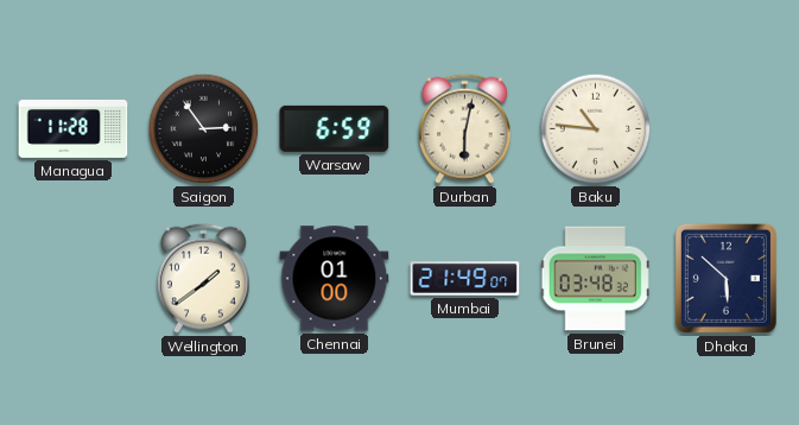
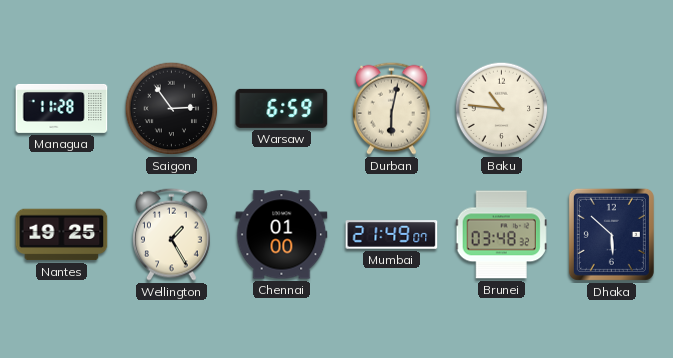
Nantes: none -> 19:25 (62, 235)
Wellington: 1:39 -> 1:25 (171, 234)
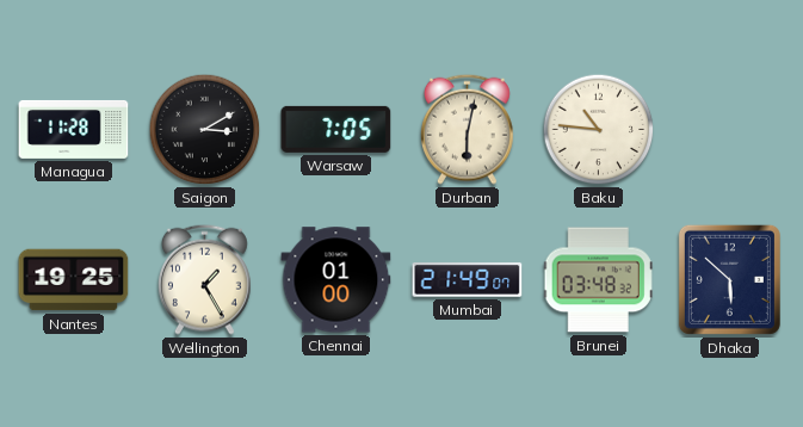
Saigon: 2:54 -> 3:10 (205, 130)
Warsaw: 6:59 -> 7:05 (336, 129)
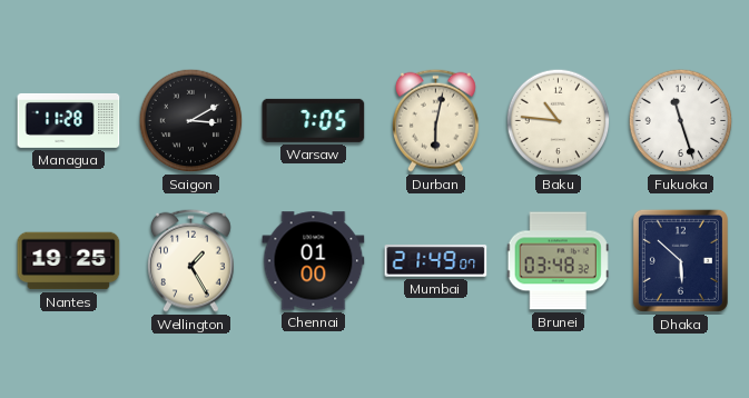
Fukuoka: none -> 11:27 (681, 121)
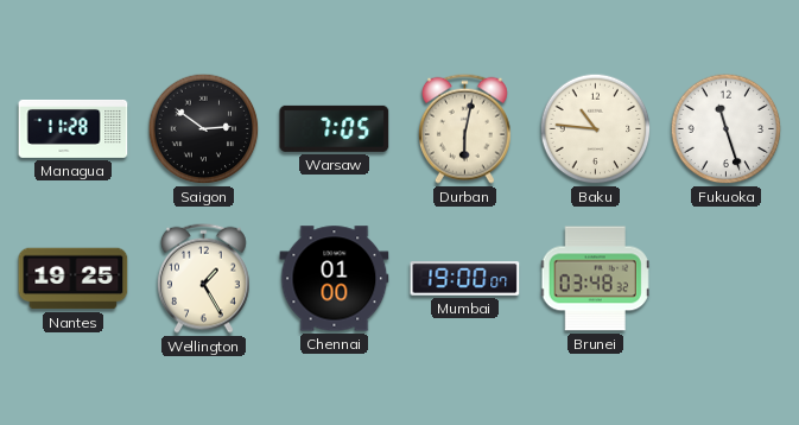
Saigon: 3:10 -> 2:51 (204, 129)
Mumbai: 21:49 -> 19:00 (465, 279)
Dhaka: 5:52 -> none (680, 260)
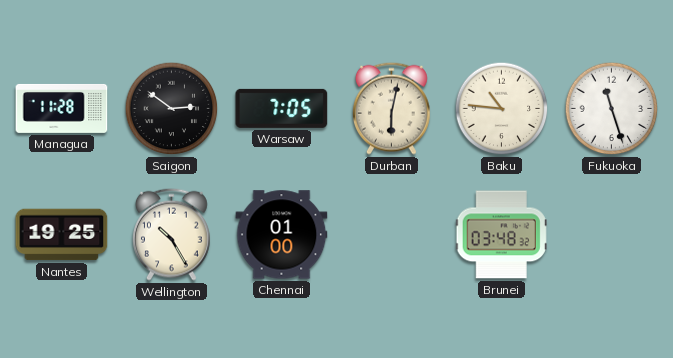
Wellington: 1:25 -> 10:25 (171, 234)
Mumbai: 19:00 -> none (465, 279)
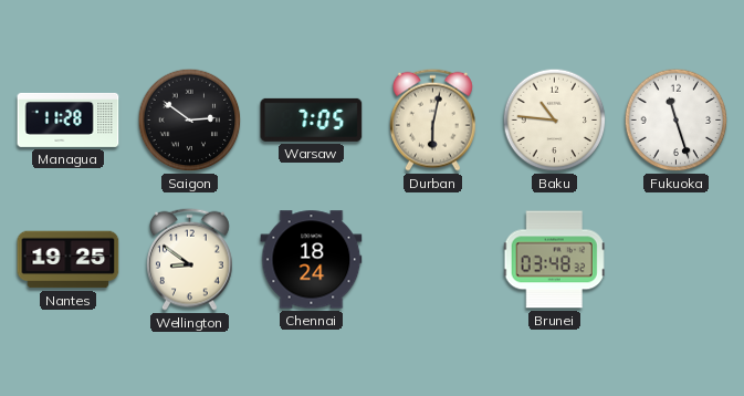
Wellington: 10:25 -> 8:51 (189, 259)
Chennai: 01:00 -> 18:24 (312, 260)
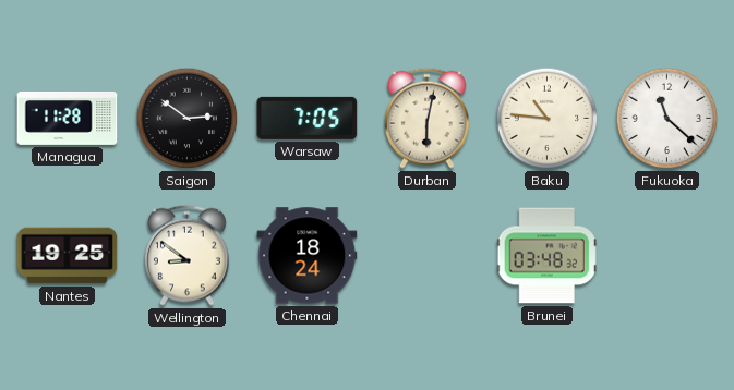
Fukuoka: 11:27 -> 11:22 (667, 119)
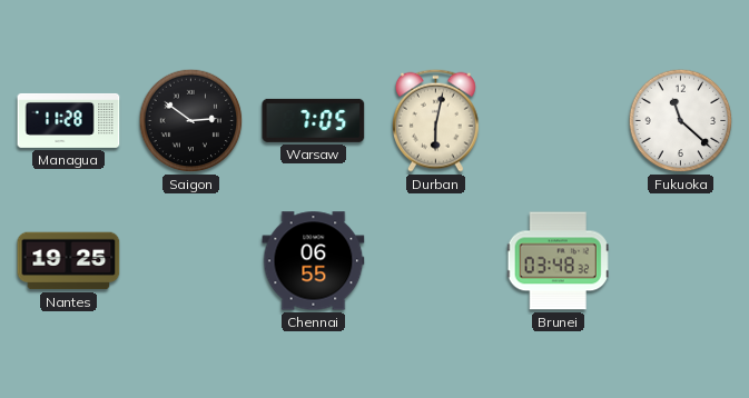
Baku: 10:46 -> none (548, 119)
Wellington: 8:51 -> none (186, 255)
Chennai: 18:24 -> 06:55 (314, 261)
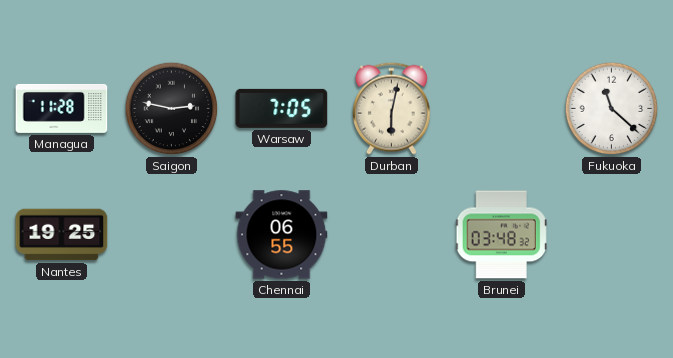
Saigon: 2:51 -> 2:47 (172, 109)
